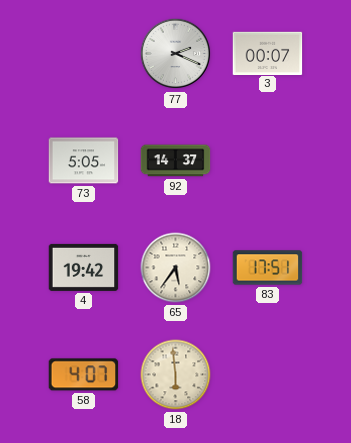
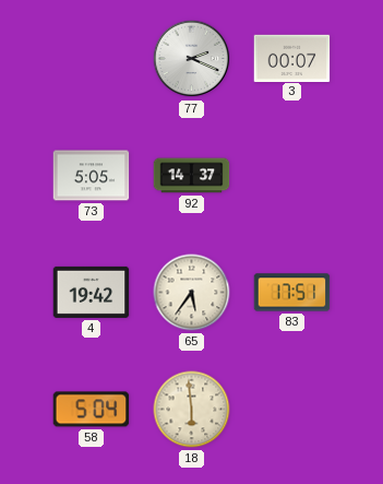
58: 4:07 -> 5:04 (92, 410)
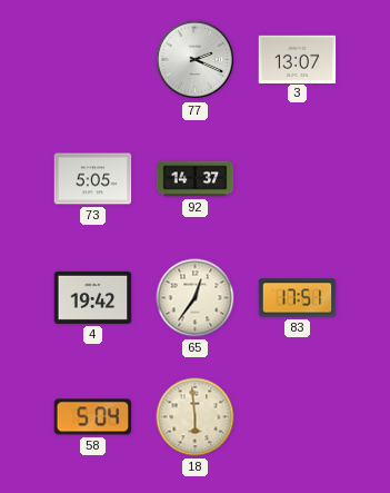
3: 00:07 -> 13:07 (298, 59)
65: 5:36 -> 12:36 (196, 298)
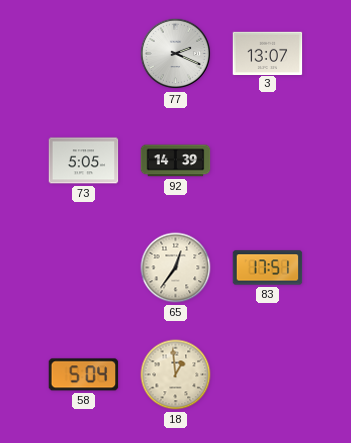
92: 14:37 -> 14:39 (176, 161)
4: 19:42 -> none (93, 297)
18: 5:59 -> 12:59 (176, 375)
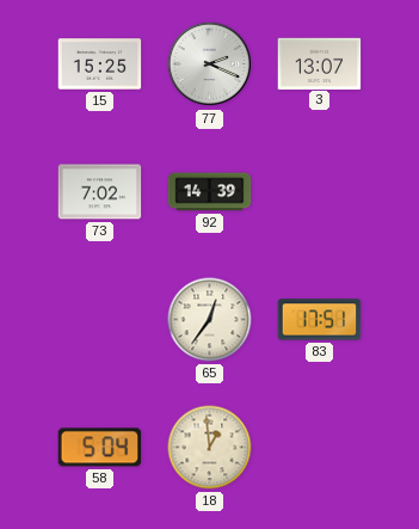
15: none -> 15:25 (100, 64)
73: 5:05 -> 7:02 (100, 192)
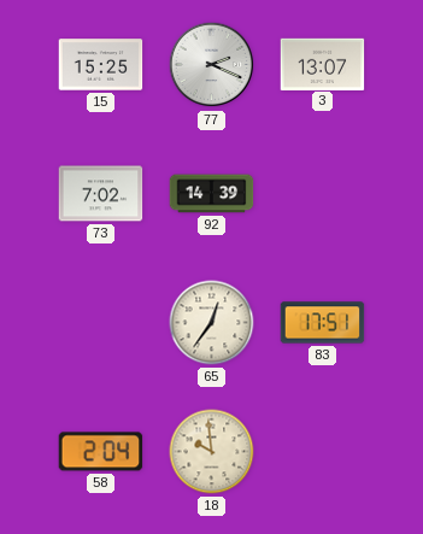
58: 5:04 -> 2:04 (101, 452)
18: 12:59 -> 9:59 (212, 452)
